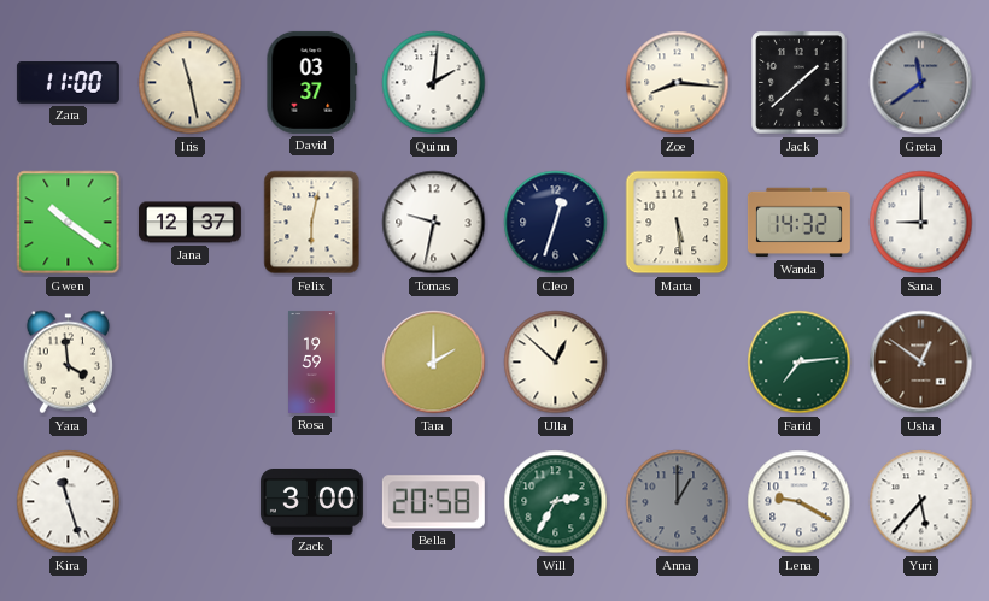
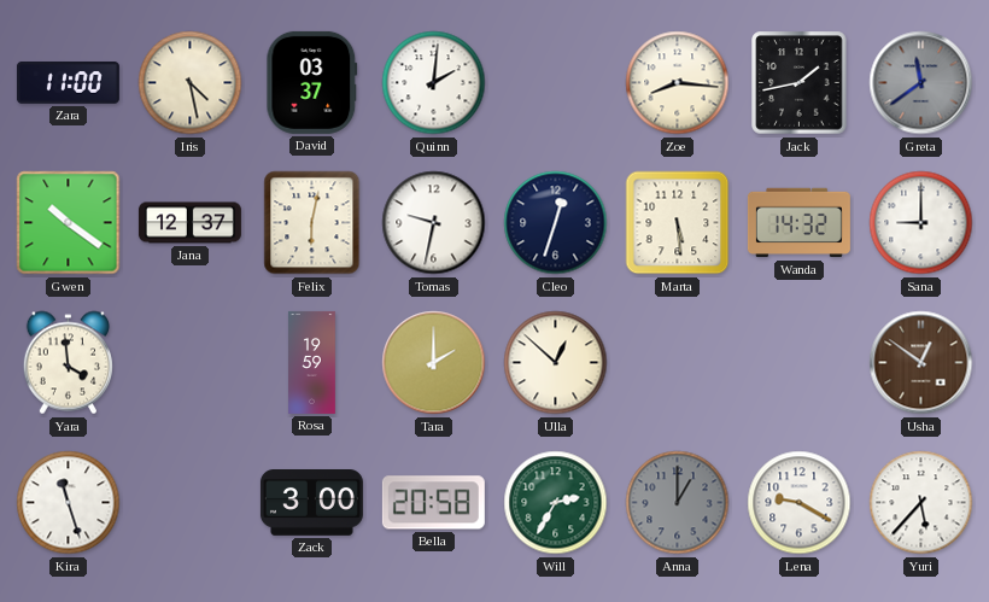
Iris: 11:28 -> 4:28 (191, 83)
Jack: 1:38 -> 1:43 (800, 83)
Farid: 7:14 -> none (800, 363)
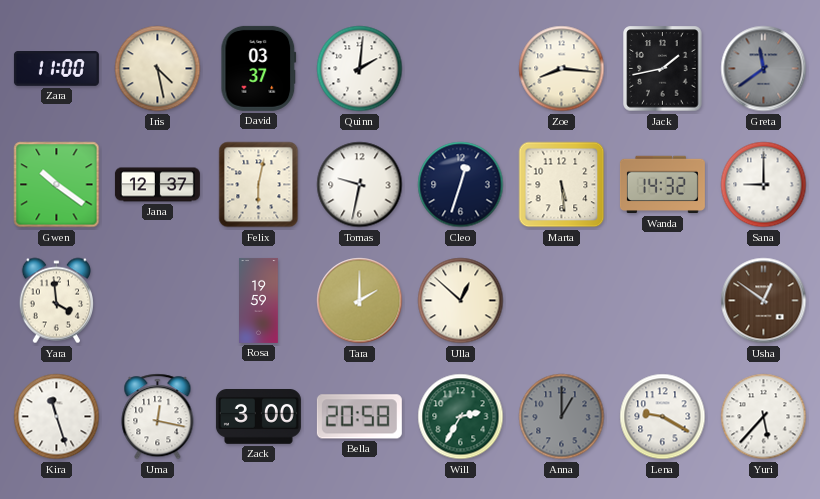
Uma: none -> 12:17 (158, 417)
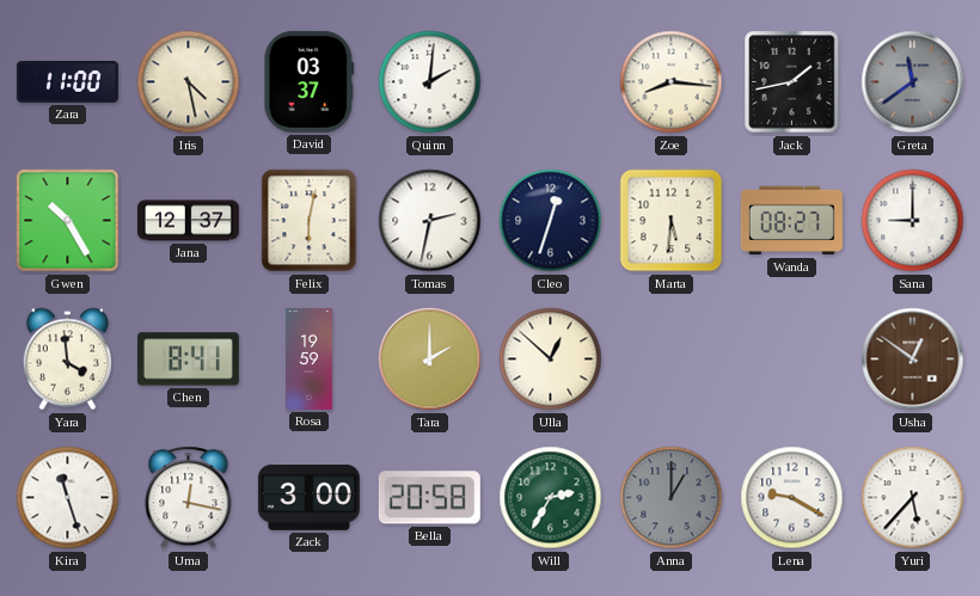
Gwen: 10:21 -> 10:25 (68, 221)
Tomas: 9:32 -> 2:32 (430, 221)
Marta: 5:29 -> 5:31 (672, 221)
Wanda: 14:32 -> 08:27 (791, 221)
Chen: none -> 8:41 (188, 360)
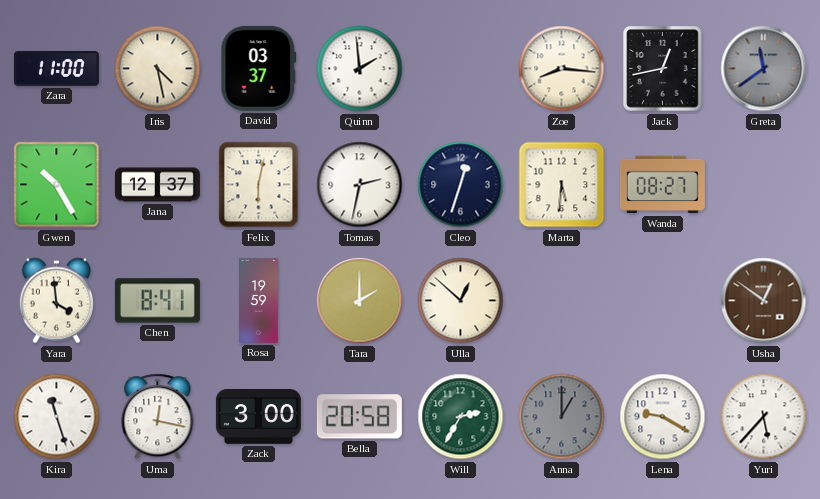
Quinn: 2:01 -> 1:59 (360, 69)
Jack: 1:43 -> 12:43 (663, 69)
Sana: 9:00 -> none (913, 221)
